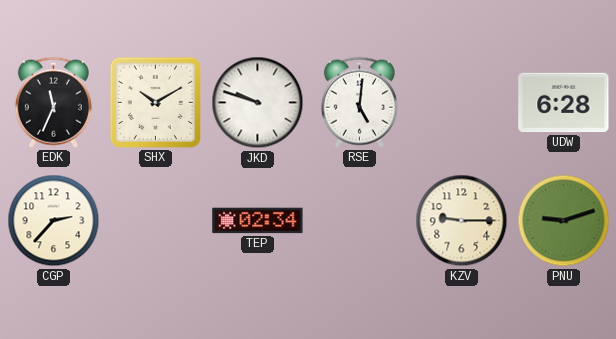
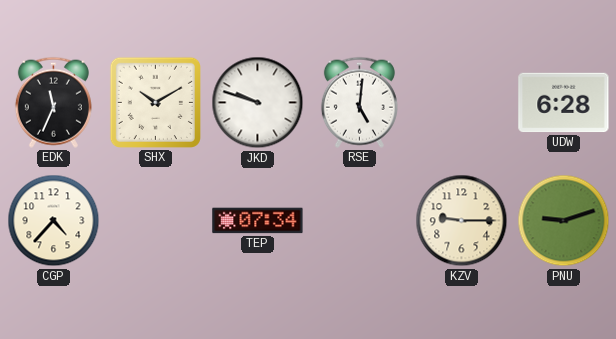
CGP: 2:37 -> 4:37 (54, 221)
TEP: 02:34 -> 07:34 (258, 221)
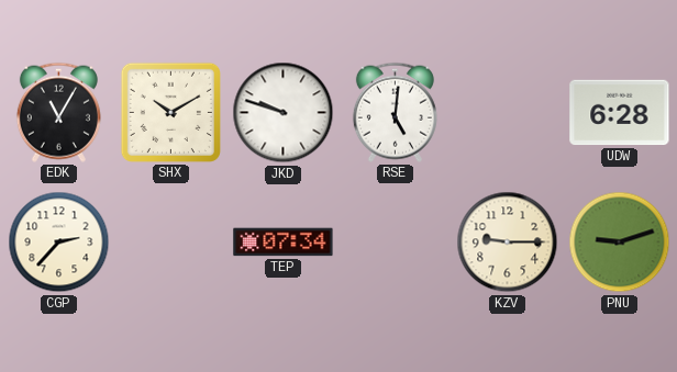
EDK: 11:34 -> 11:05 (58, 112)
CGP: 4:37 -> 2:37 (59, 243)
